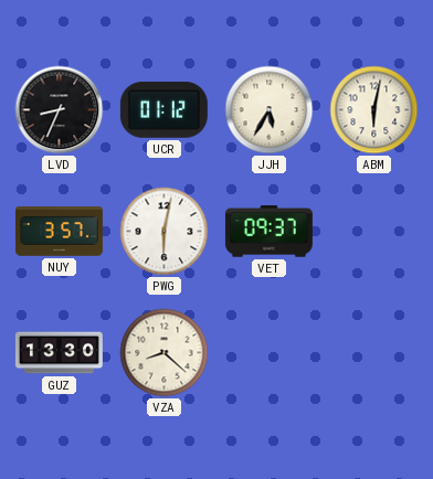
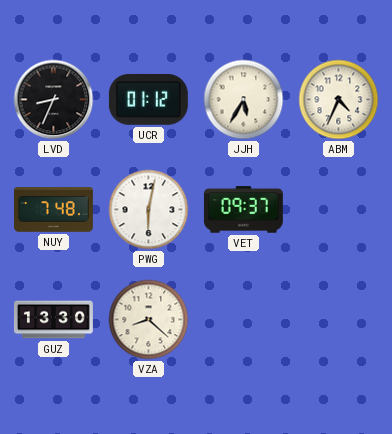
ABM: 6:02 -> 4:34 (339, 100)
NUY: 3:57 -> 7:48 (53, 210)
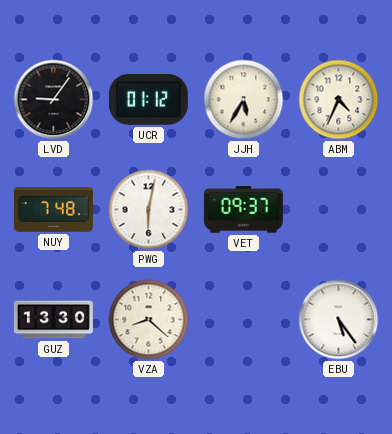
LVD: 8:34 -> 9:06 (54, 100)
EBU: none -> 5:24 (339, 320)
